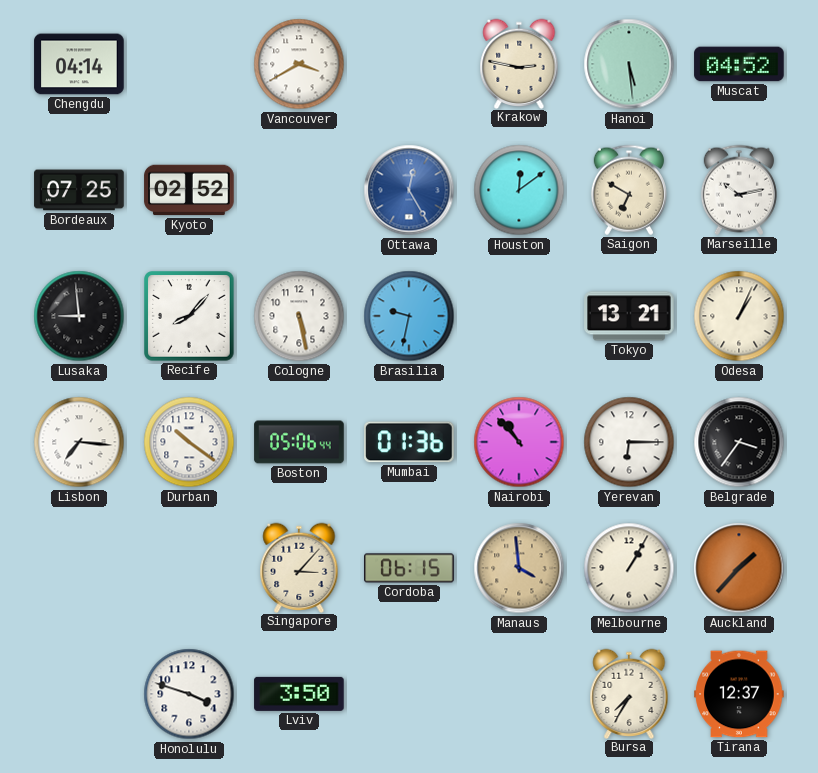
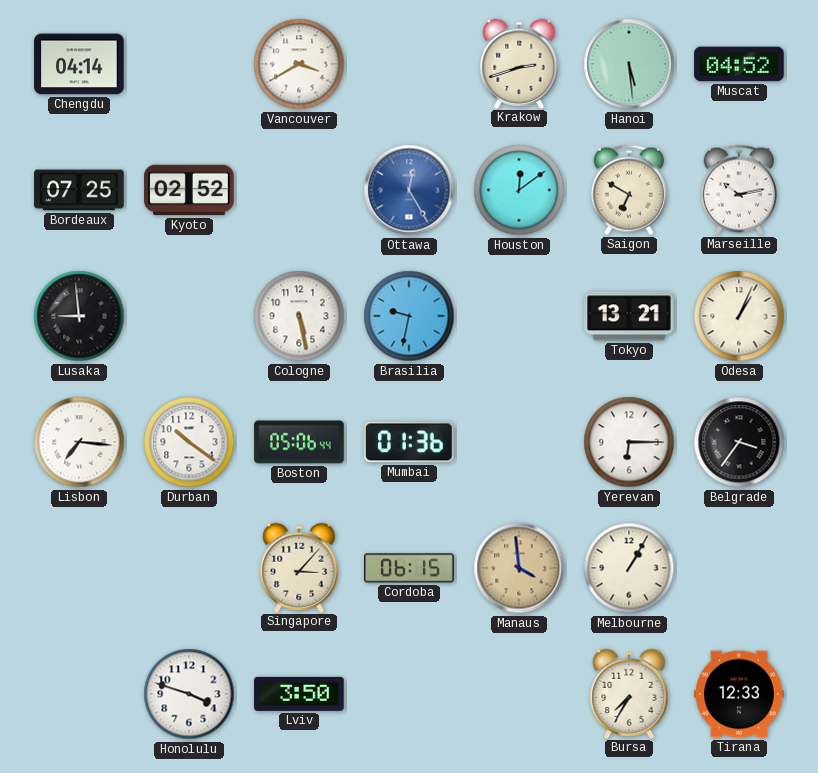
Krakow: 2:47 -> 2:42 (519, 63)
Recife: 8:07 -> none (189, 316)
Nairobi: 10:53 -> none (519, 442)
Auckland: 1:37 -> none (739, 568)
Tirana: 12:37 -> 12:33 (739, 694)
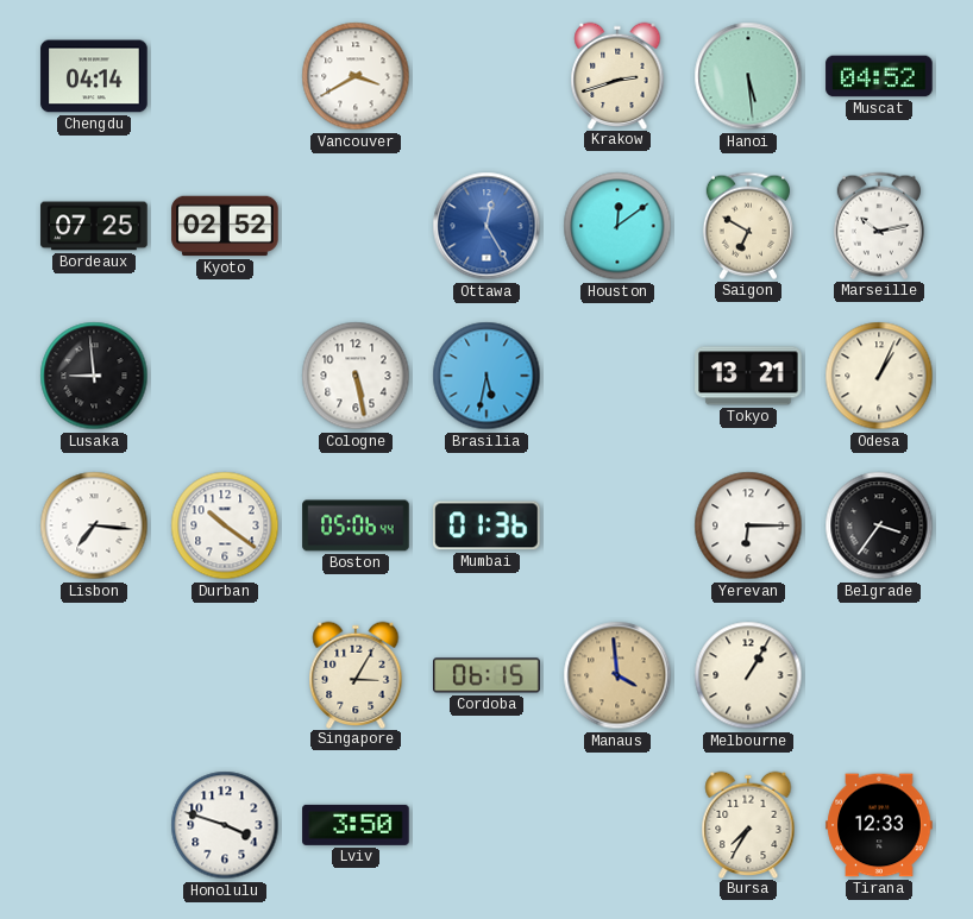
Brasilia: 9:32 -> 5:32 (486, 376)
Singapore: 3:07 -> 3:05 (356, 674)
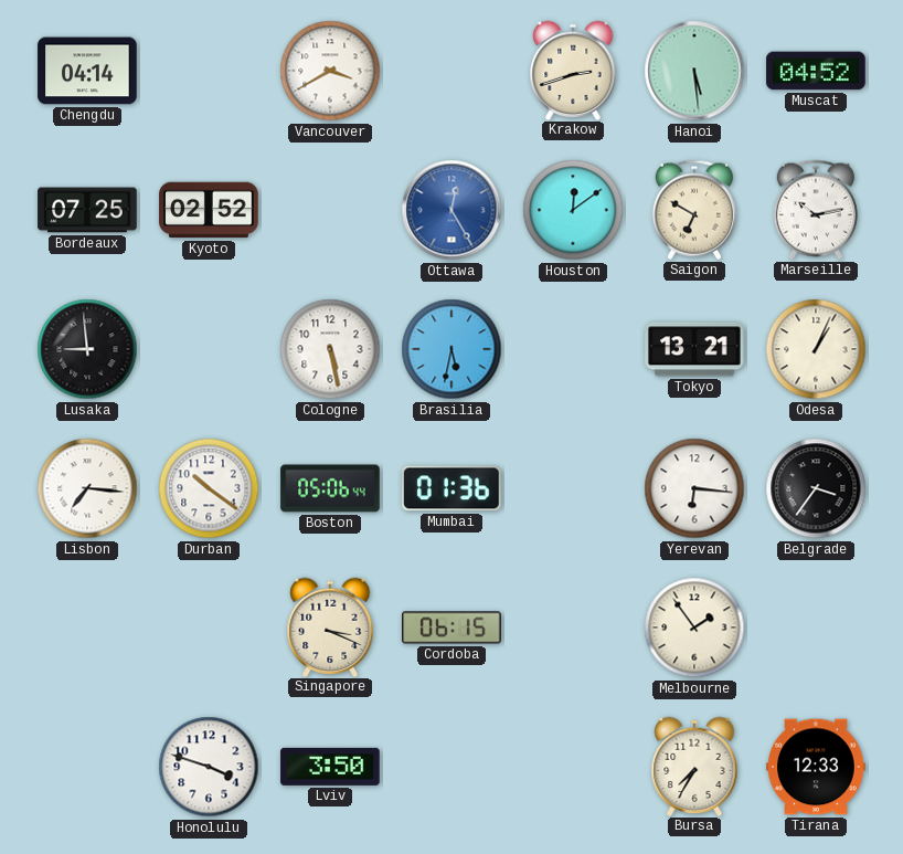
Yerevan: 6:15 -> 6:16 (694, 488)
Singapore: 3:05 -> 3:19 (330, 626)
Manaus: 3:59 -> none (617, 675)
Melbourne: 1:05 -> 1:54 (694, 628)
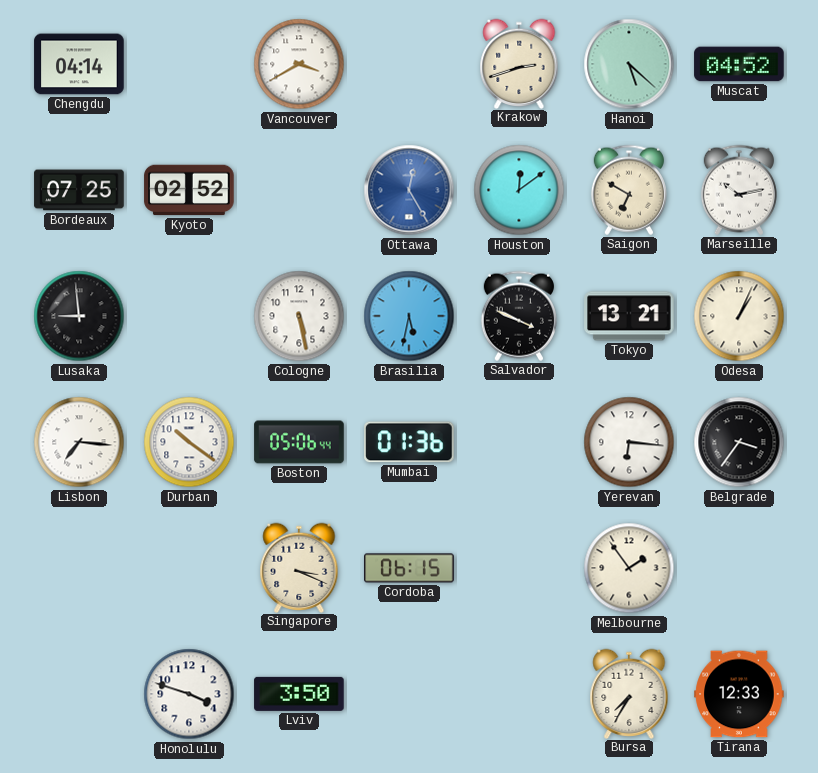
Hanoi: 5:29 -> 5:22 (629, 64)
Salvador: none -> 3:49 (519, 316)
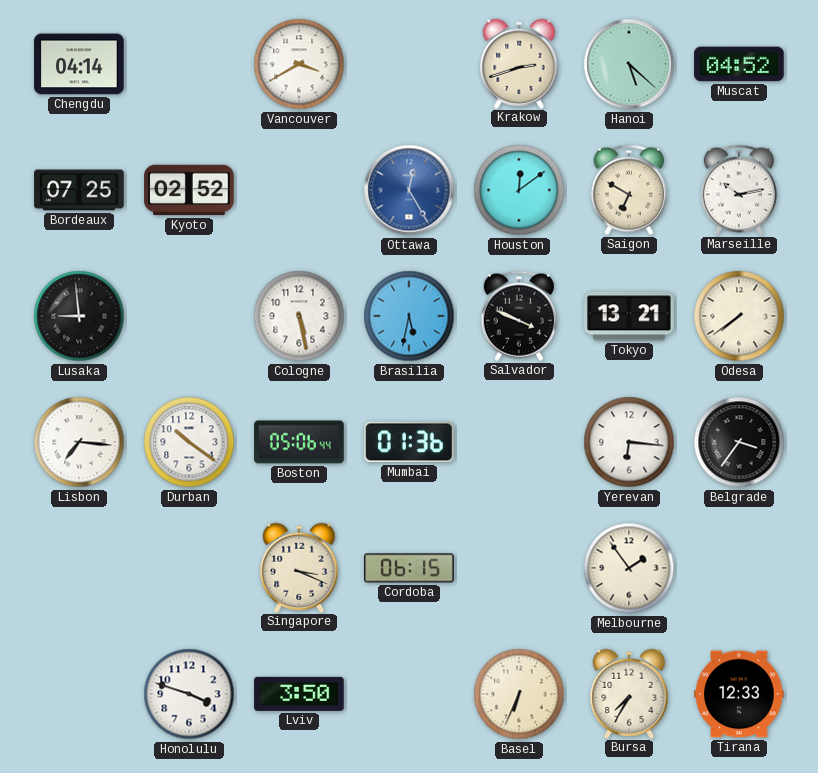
Odesa: 1:04 -> 7:39 (739, 316)
Basel: none -> 6:34 (519, 694)
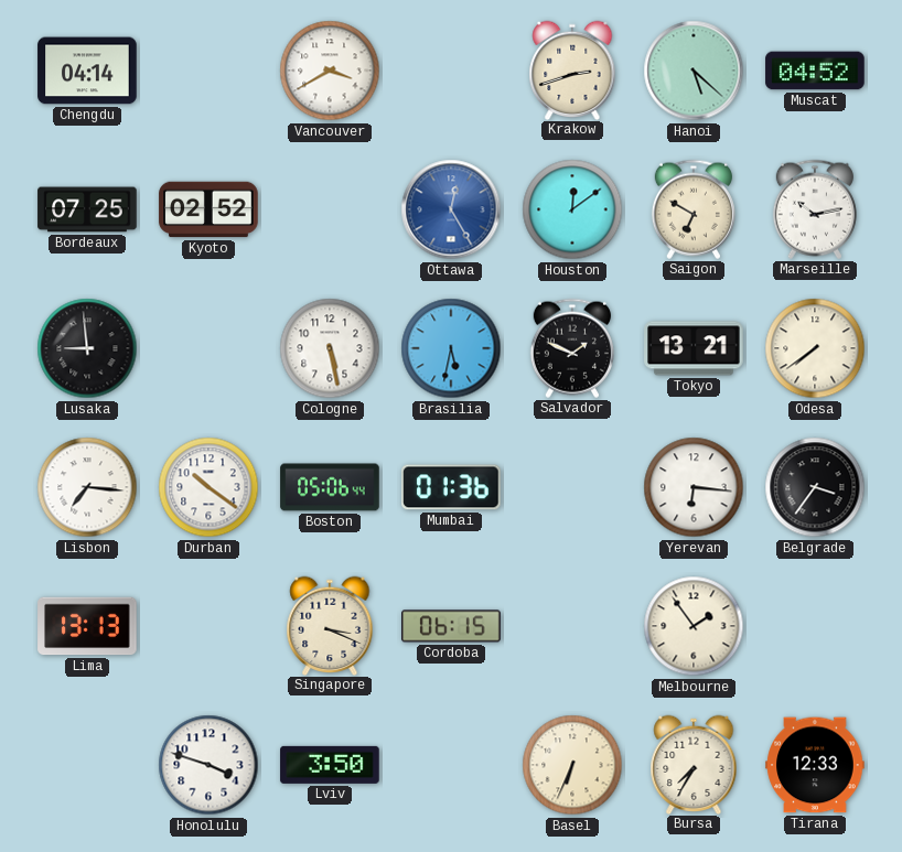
Salvador: 3:49 -> 1:49 (572, 348)
Lima: none -> 13:13 (87, 626)
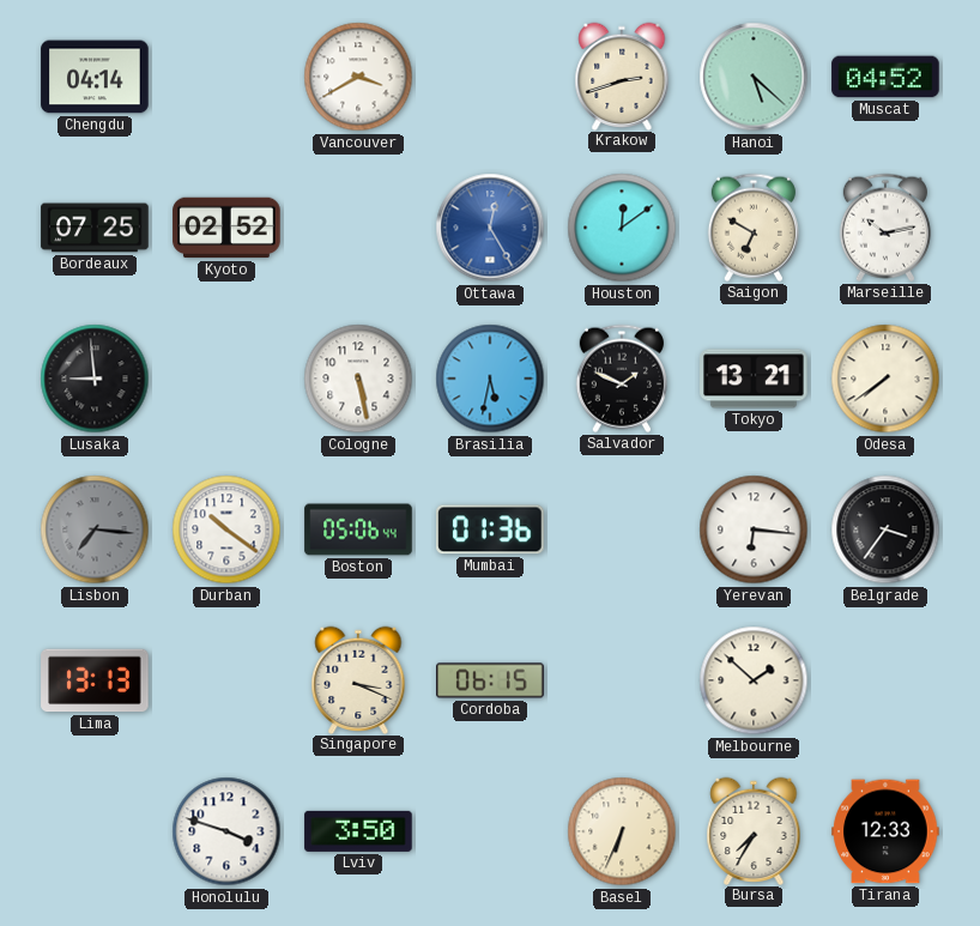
Lisbon dial: white -> grey (95, 529)
Melbourne: 1:54 -> 1:52 (754, 680)
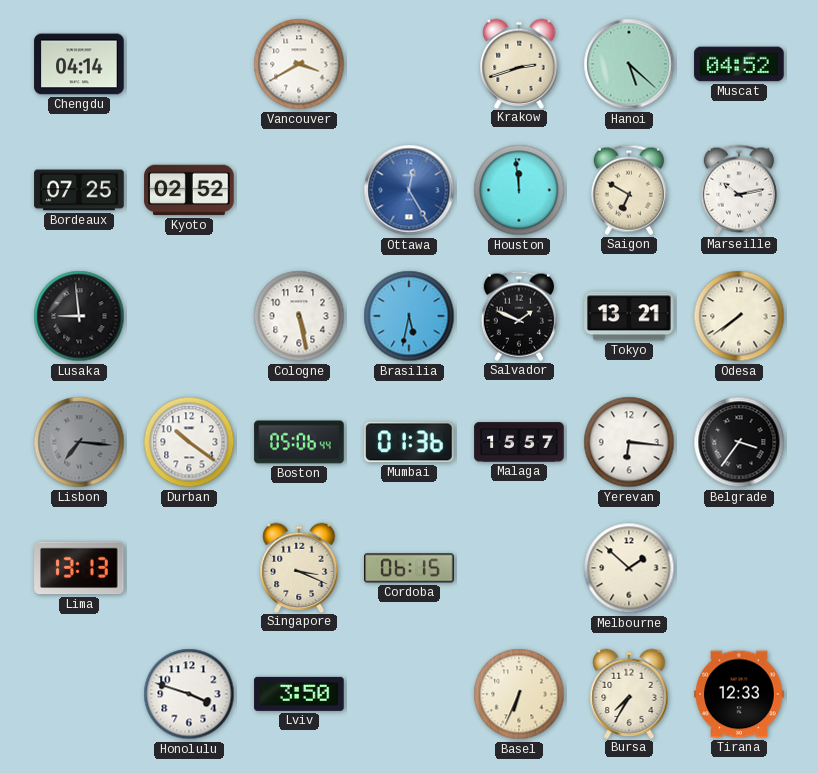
Houston: 12:09 -> 11:59 (519, 190)
Malaga: none -> 15:57 (519, 442)
